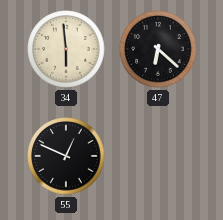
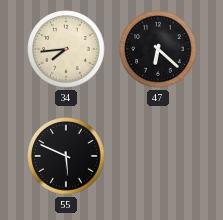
34: 5:59 -> 7:44 (66, 49)
55: 12:49 -> 5:49 (66, 156)
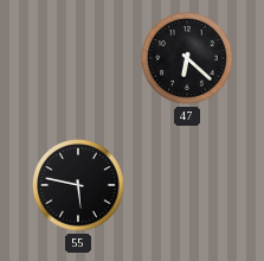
34: 7:44 -> none (66, 49)
55: 5:49 -> 5:47 (78, 185)
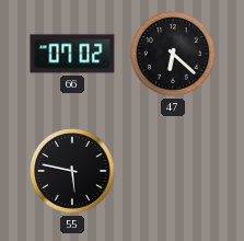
66: none -> 07:02 (72, 54)
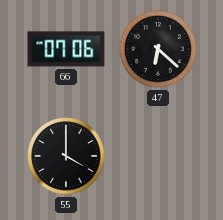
66: 07:02 -> 07:06 (66, 49)
55: 5:47 -> 4:00 (66, 156)
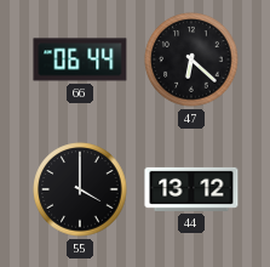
66: 07:06 -> 06:44 (80, 59)
44: none -> 13:12 (191, 189)
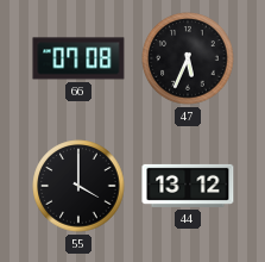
66: 06:44 -> 07:08 (78, 58)
47: 6:22 -> 5:34 (188, 58)
